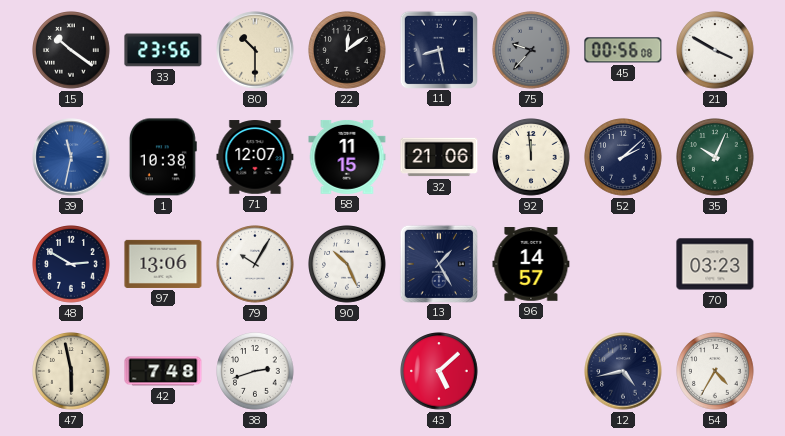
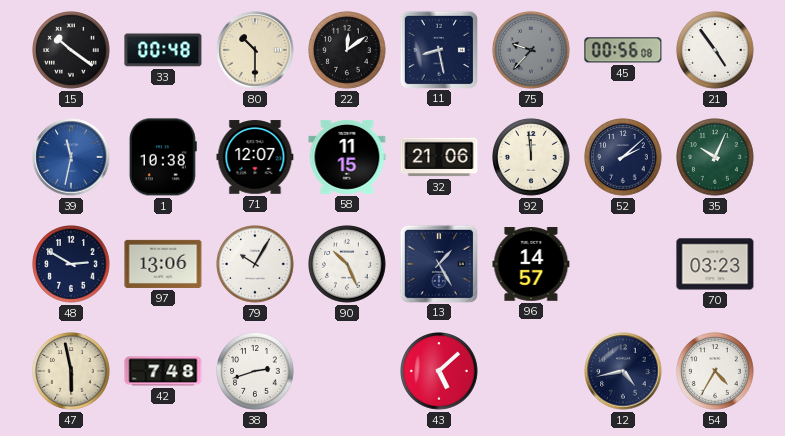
33: 23:56 -> 00:48 (163, 50)
21: 3:50 -> 4:54 (715, 50)
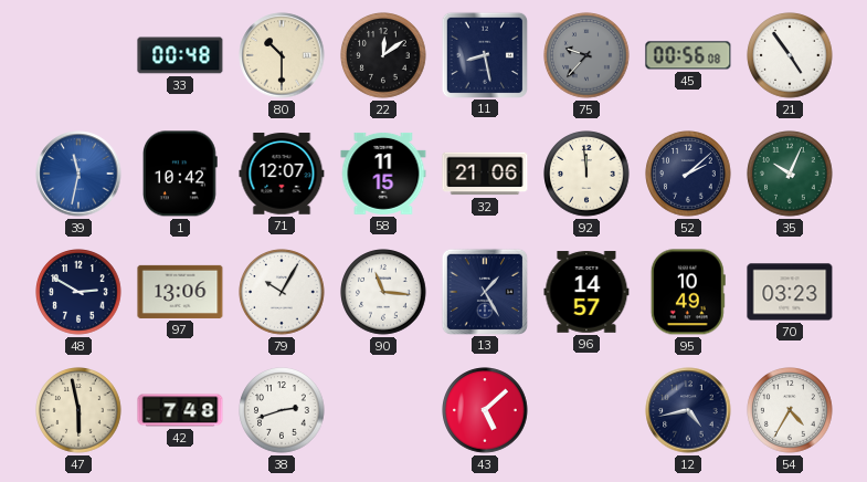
15: 10:21 -> none (71, 50)
1: 10:38 -> 10:42 (180, 174)
90: 10:26 -> 11:16 (383, 292)
95: none -> 10:49 (688, 292)
